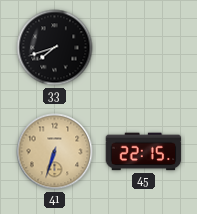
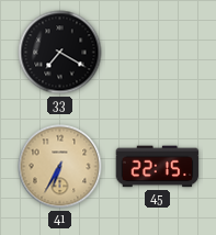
33: 7:42 -> 7:20 (60, 53)
41: 6:33 -> 6:35 (60, 167)
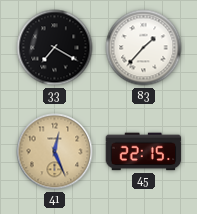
83: none -> 1:37 (144, 48)
41: 6:35 -> 12:26 (55, 152)
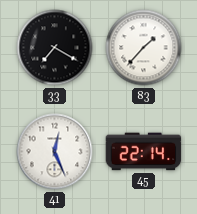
41 dial: champagne -> white (55, 152)
45: 22:15 -> 22:14 (144, 152)
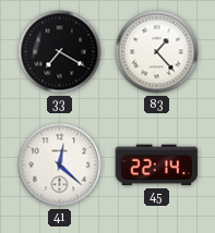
83: 1:37 -> 1:23 (157, 52)
41: 12:26 -> 12:22 (60, 165)
